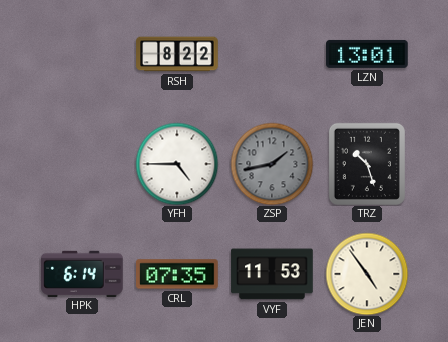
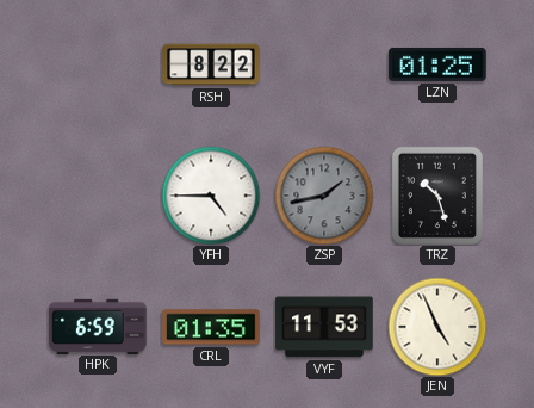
LZN: 13:01 -> 01:25 (437, 64)
HPK: 6:14 -> 6:59 (98, 326)
CRL: 07:35 -> 01:35 (211, 327)
JEN: 4:54 -> 4:56 (437, 327)
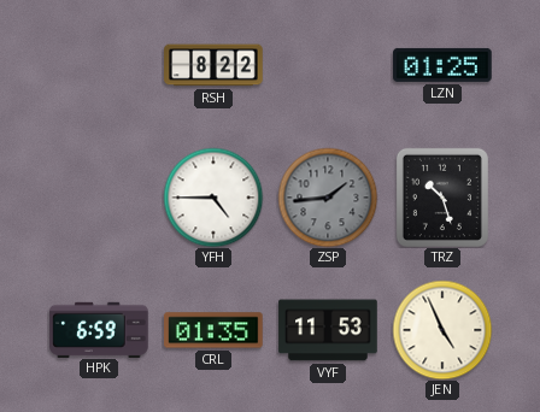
ZSP: 1:43 -> 1:44 (328, 198)
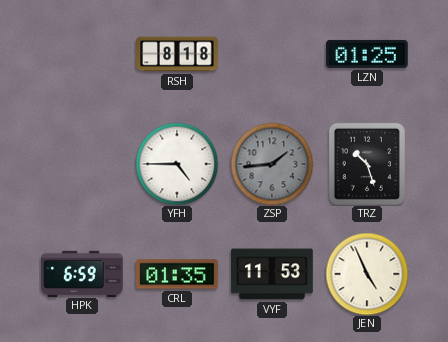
RSH: 8:22 -> 8:18 (177, 54)
